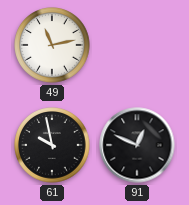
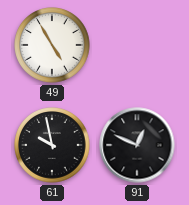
49: 11:13 -> 4:55 (52, 45)
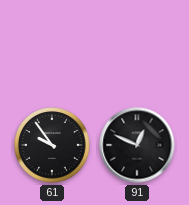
49: 4:55 -> none (52, 45)
61: 9:58 -> 9:54 (52, 145)
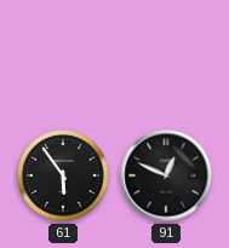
61: 9:54 -> 5:54 (63, 175)
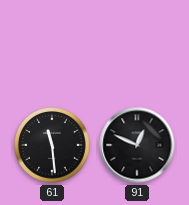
61: 5:54 -> 11:29 (52, 145)
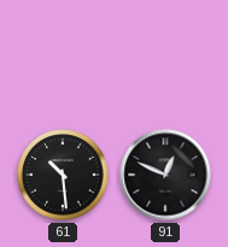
61: 11:29 -> 10:29 (63, 175)
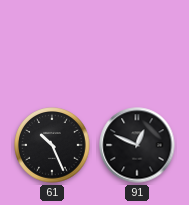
61: 10:29 -> 10:26 (52, 145)
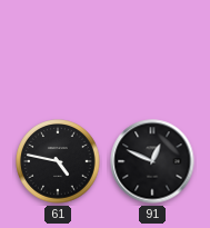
61: 10:26 -> 4:47 (58, 161)
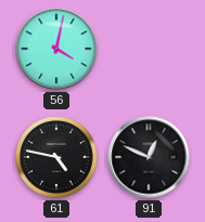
56: none -> 4:02 (56, 49)
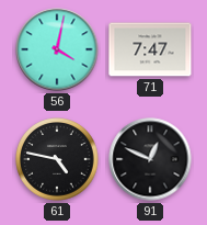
71: none -> 7:47 (150, 49)
